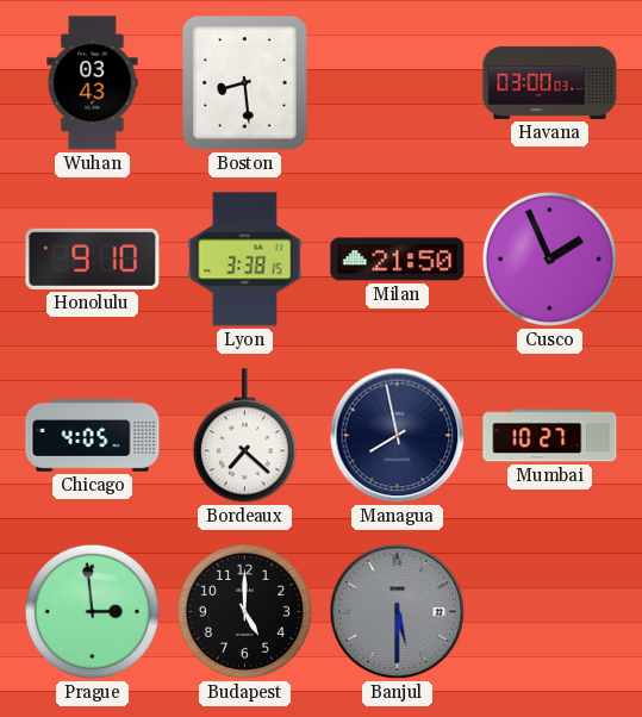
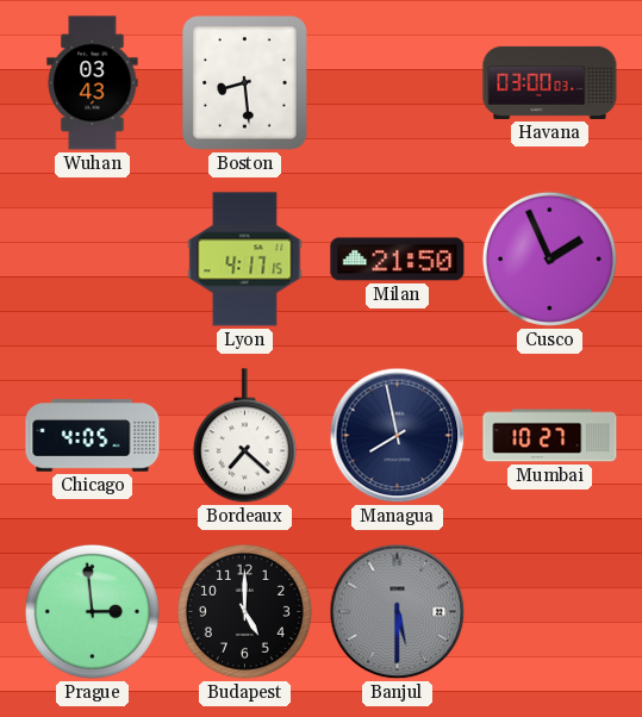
Honolulu: 9:10 -> none (93, 258)
Lyon: 3:38 -> 4:17 (245, 260)
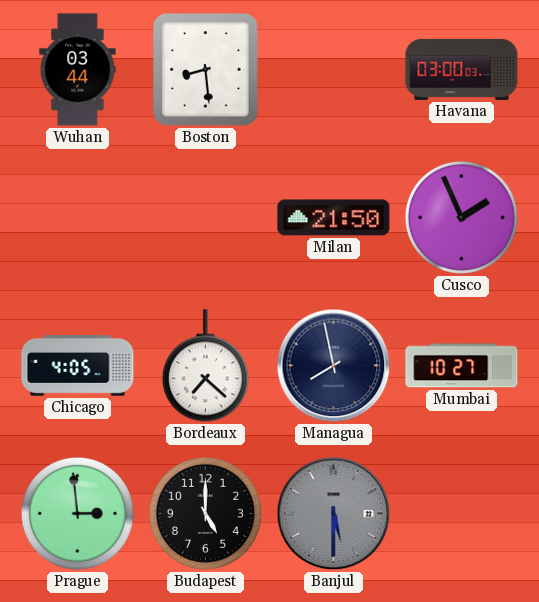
Wuhan: 03:43 -> 03:44 (78, 70)
Lyon: 4:17 -> none (245, 260)
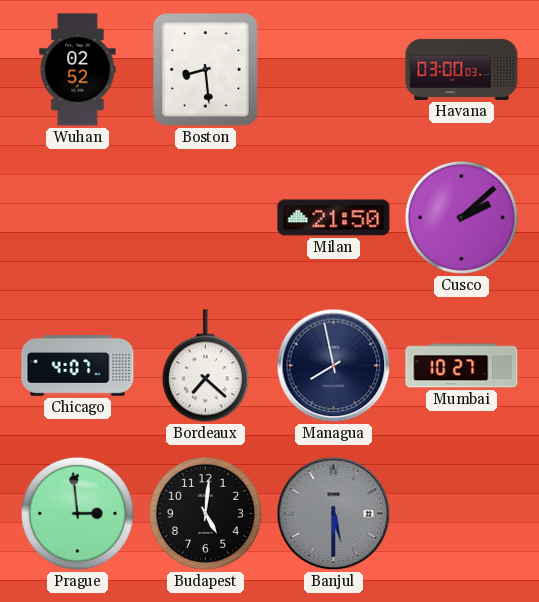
Wuhan: 03:44 -> 02:52 (78, 70)
Cusco: 1:56 -> 2:08 (461, 217)
Chicago: 4:05 -> 4:07 (78, 366)
Budapest: 5:00 -> 5:01 (205, 513)
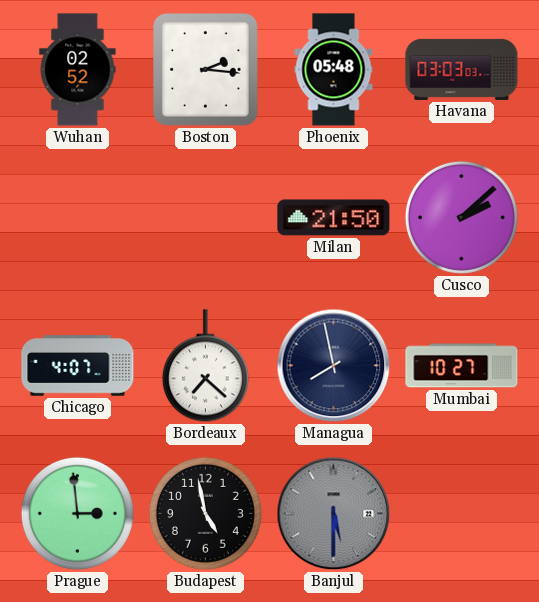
Boston: 8:29 -> 2:16 (206, 70)
Phoenix: none -> 05:48 (334, 70)
Havana: 03:00 -> 03:03 (462, 69)
Budapest: 5:01 -> 4:58 (205, 513)
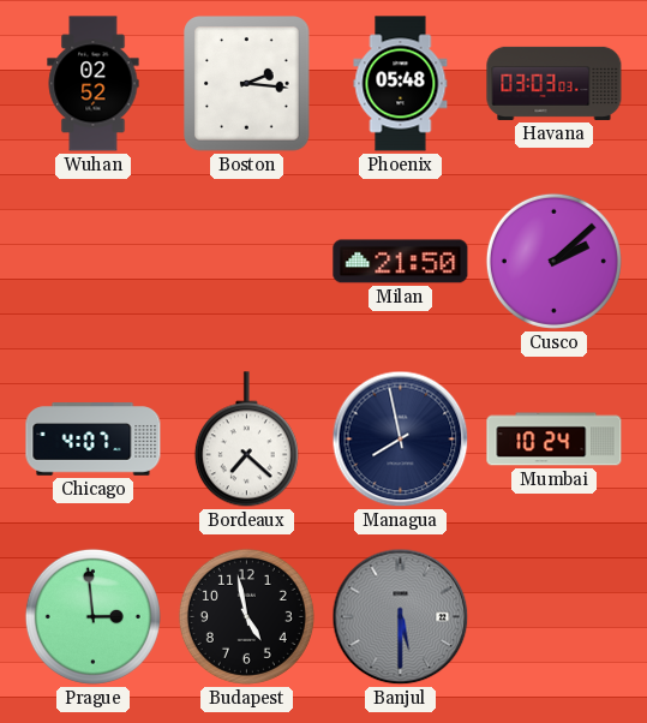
Mumbai: 10:27 -> 10:24 (555, 440)
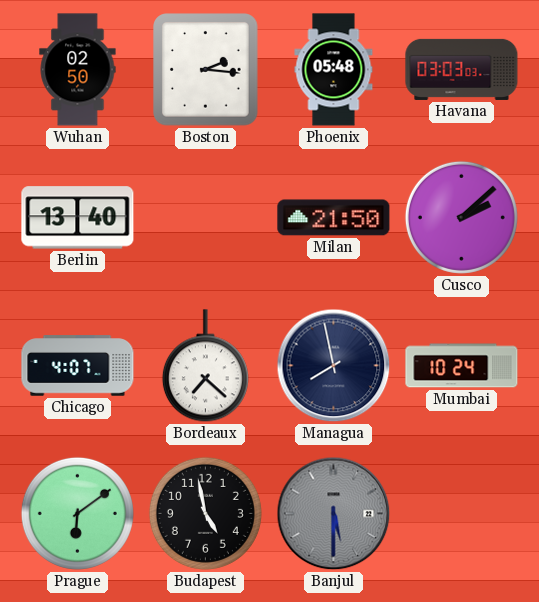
Wuhan: 02:52 -> 02:50 (78, 70)
Berlin: none -> 13:40 (78, 218)
Prague: 2:59 -> 6:09 (77, 513)
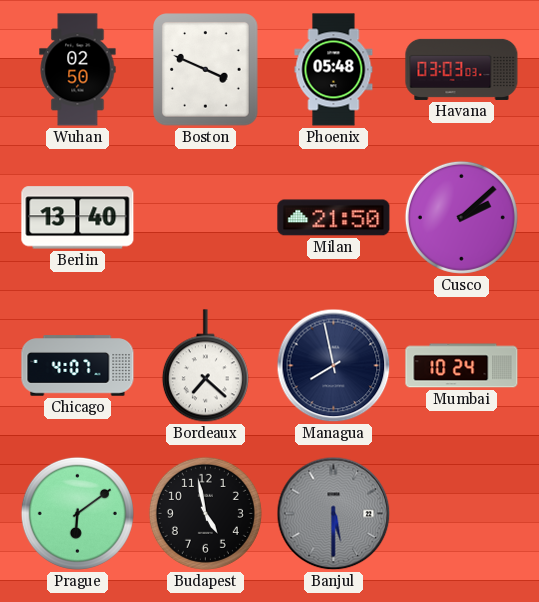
Boston: 2:16 -> 3:49 (206, 70)
